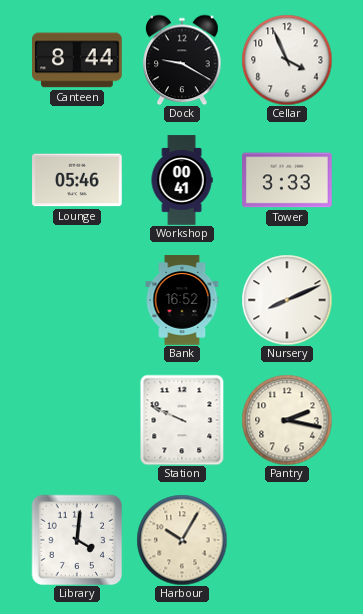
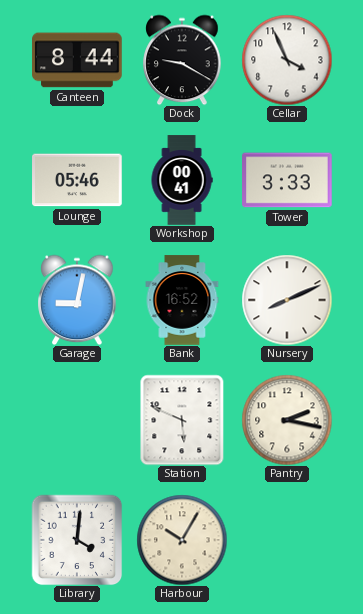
Garage: none -> 9:02 (77, 300)
Station: 9:49 -> 5:49 (182, 420)
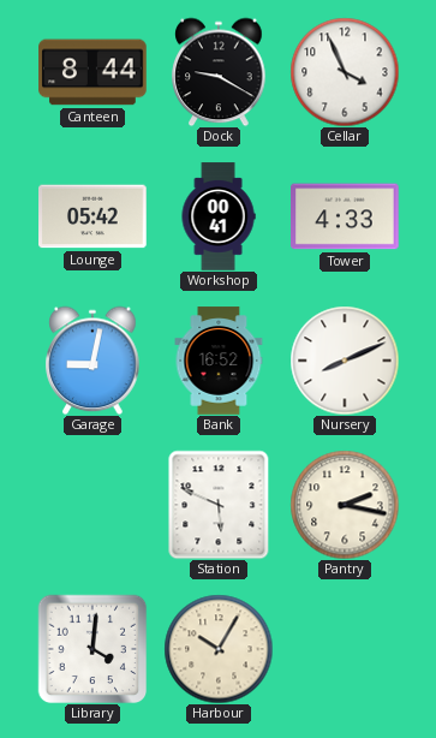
Lounge: 05:46 -> 05:42 (92, 216)
Tower: 3:33 -> 4:33 (345, 216)
